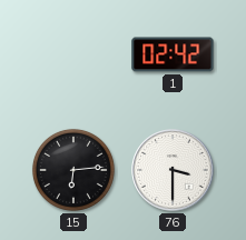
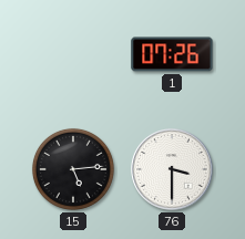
1: 02:42 -> 07:26 (172, 54)
15: 6:14 -> 5:14 (73, 169)
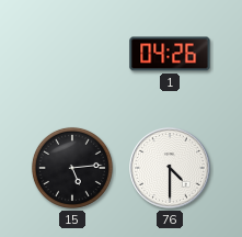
1: 07:26 -> 04:26 (170, 54)
76: 3:30 -> 4:30 (170, 168)
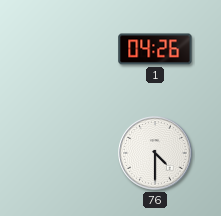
15: 5:14 -> none (72, 168)
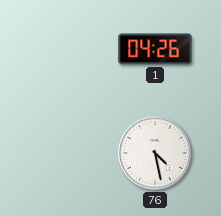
76: 4:30 -> 4:28 (155, 153)
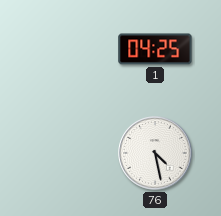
1: 04:26 -> 04:25 (155, 49)
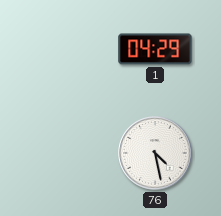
1: 04:25 -> 04:29 (155, 49)
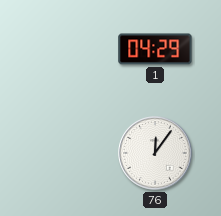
76: 4:28 -> 12:06 (155, 153)
